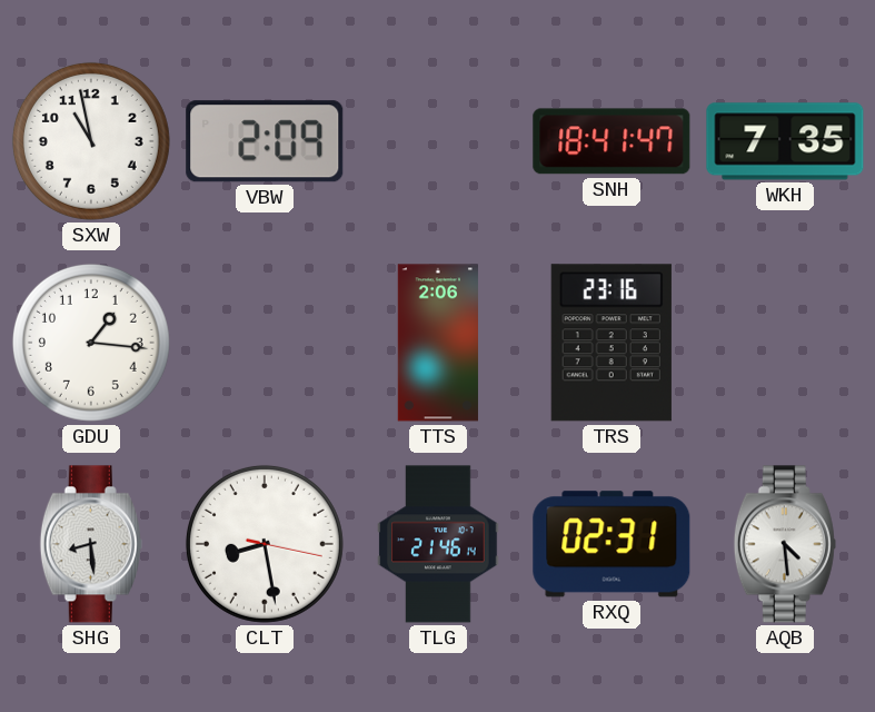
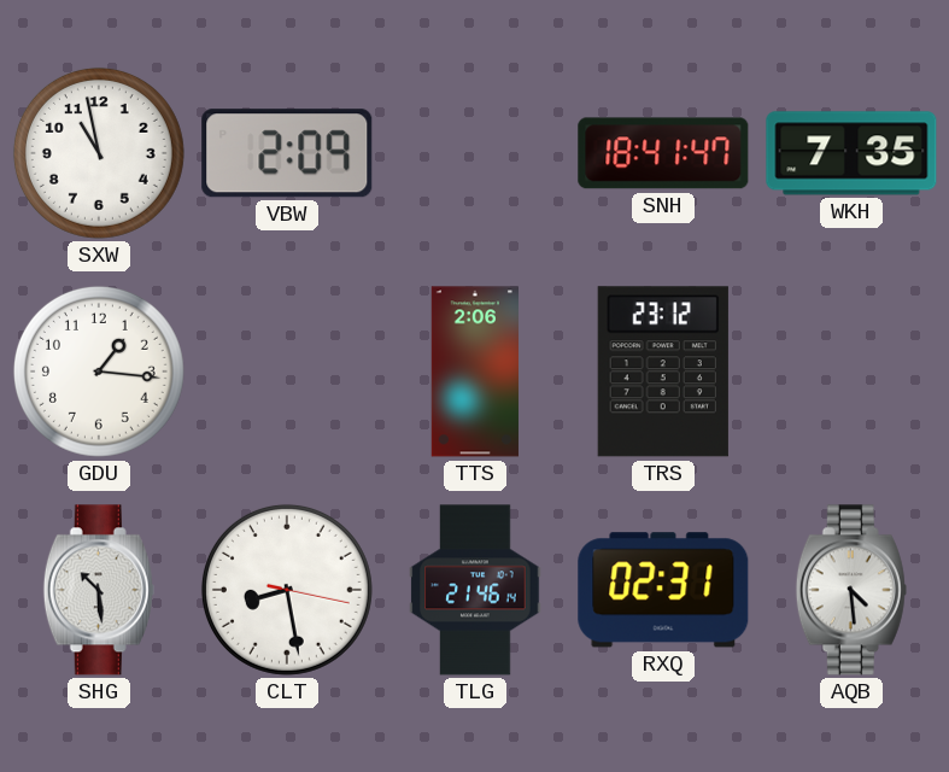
TRS: 23:16 -> 23:12 (663, 372)
SHG: 8:29 -> 10:29 (99, 590)
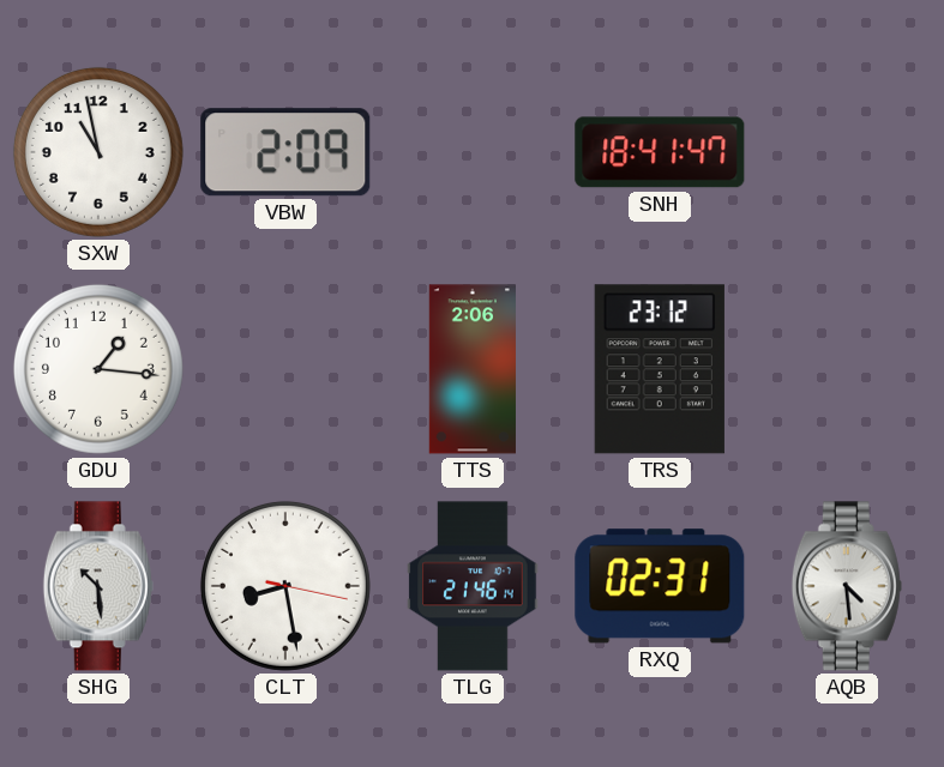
WKH: 7:35 -> none (851, 153)
